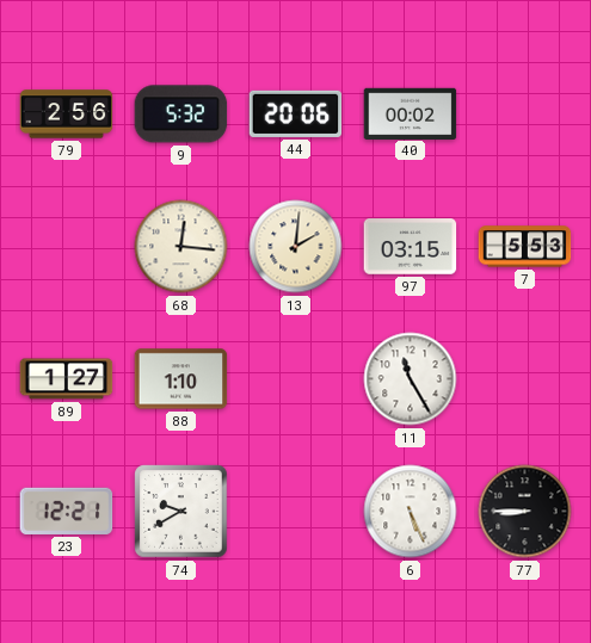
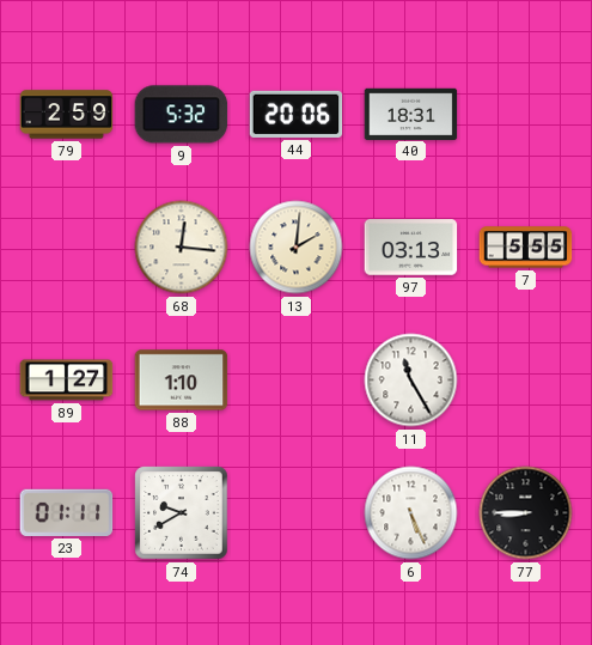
79: 2:56 -> 2:59 (67, 115)
40: 00:02 -> 18:31 (411, 114)
97: 03:15 -> 03:13 (411, 248)
7: 5:53 -> 5:55 (526, 248)
23: 12:21 -> 01:11 (67, 512)
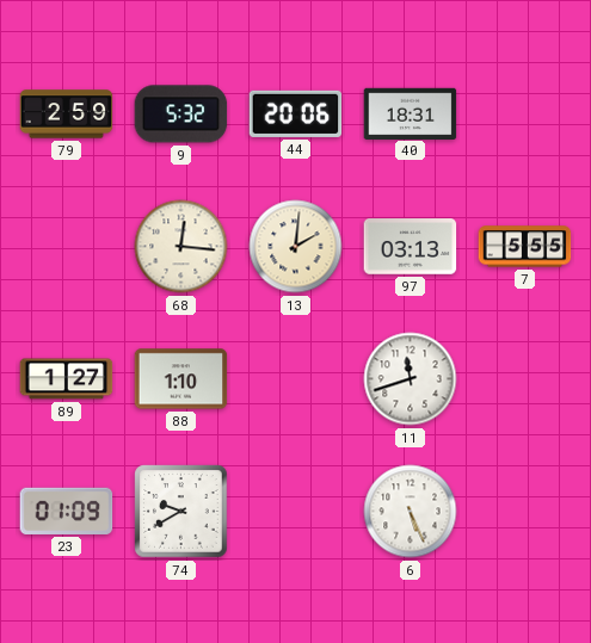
11: 11:25 -> 11:42 (411, 379)
23: 01:11 -> 01:09 (67, 511)
77: 8:45 -> none (526, 513)
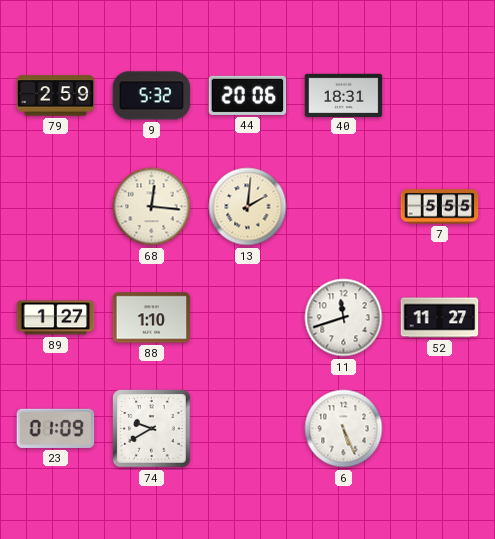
97: 03:13 -> none (411, 247)
52: none -> 11:27 (440, 318)
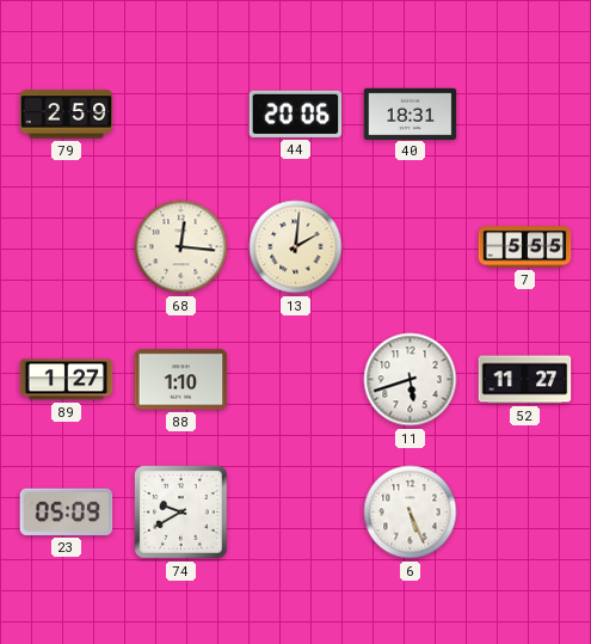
9: 5:32 -> none (152, 96)
11: 11:42 -> 5:42 (411, 380)
23: 01:09 -> 05:09 (67, 511)
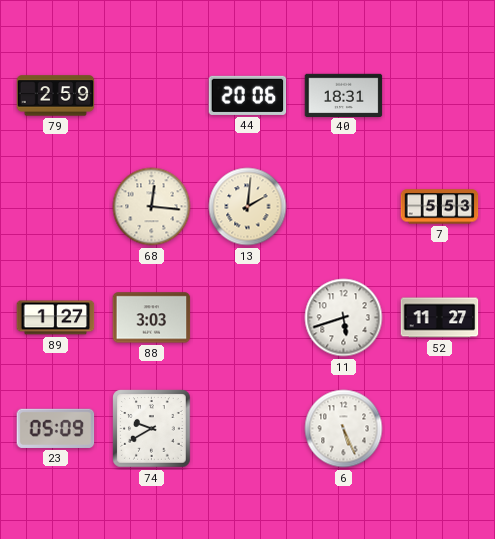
7: 5:55 -> 5:53 (440, 207)
88: 1:10 -> 3:03 (152, 318)
